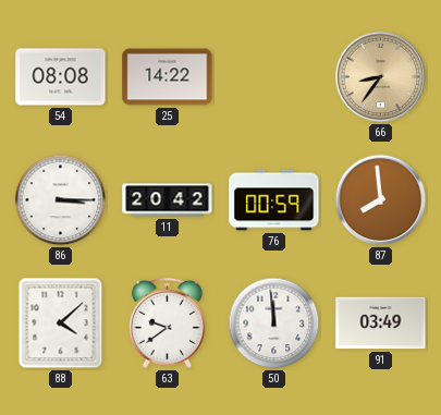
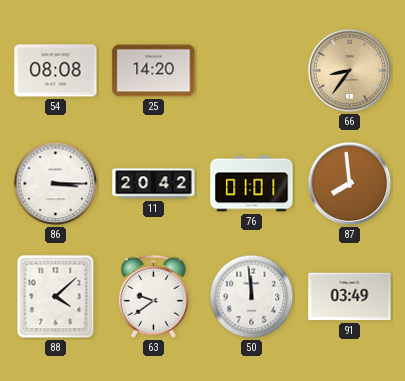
25: 14:22 -> 14:20 (154, 71)
76: 00:59 -> 01:01 (252, 184)
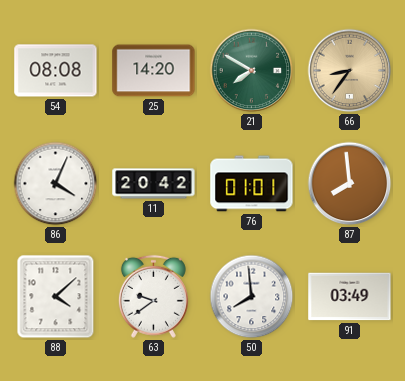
21: none -> 7:50 (252, 71)
86: 3:15 -> 4:04 (56, 184)
50: 11:59 -> 7:59 (252, 297)
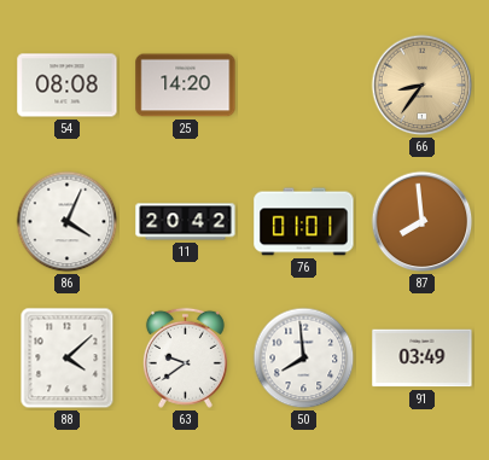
21: 7:50 -> none (252, 71)
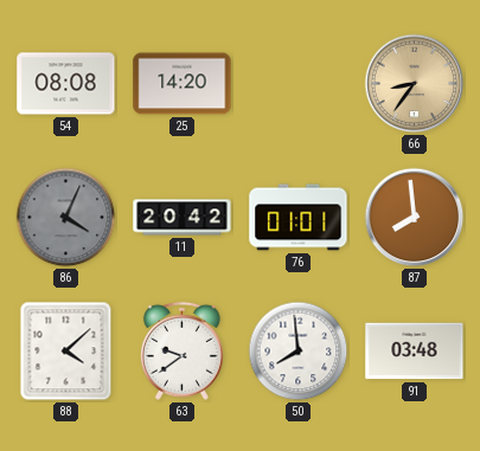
86 dial: white -> grey (66, 218)
91: 03:49 -> 03:48 (415, 352)
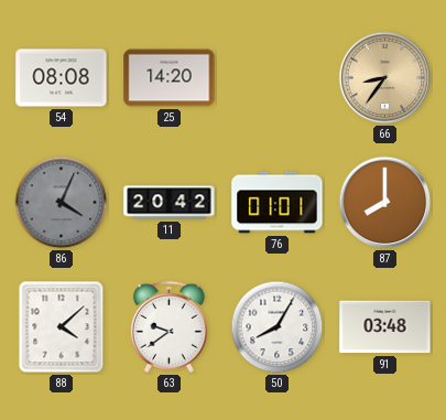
87: 7:59 -> 8:00 (385, 203)
50: 7:59 -> 8:05 (278, 327)
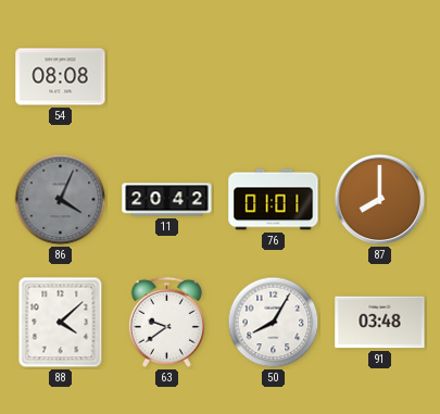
25: 14:20 -> none (170, 78)
66: 8:36 -> none (385, 78)
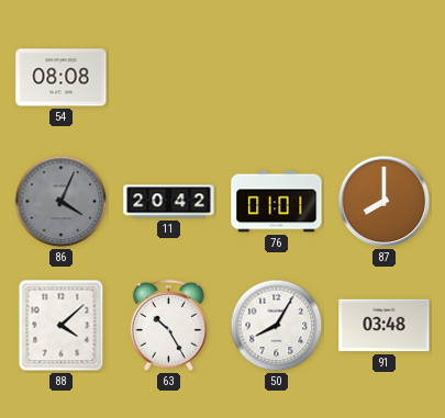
63: 9:39 -> 10:25 (168, 325)
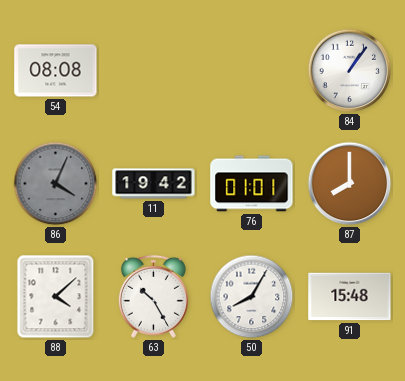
84: none -> 1:06 (350, 71)
11: 20:42 -> 19:42 (154, 184)
91: 03:48 -> 15:48 (350, 297)
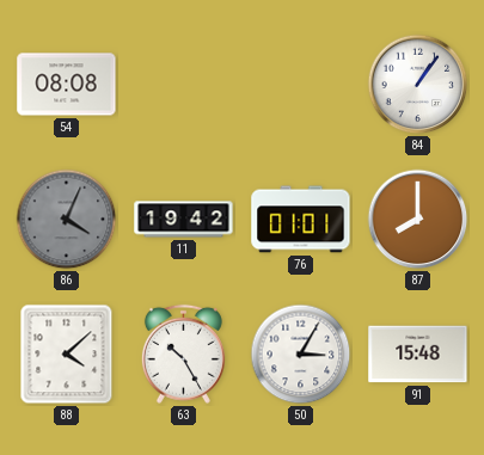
50: 8:05 -> 3:05 (301, 355)
